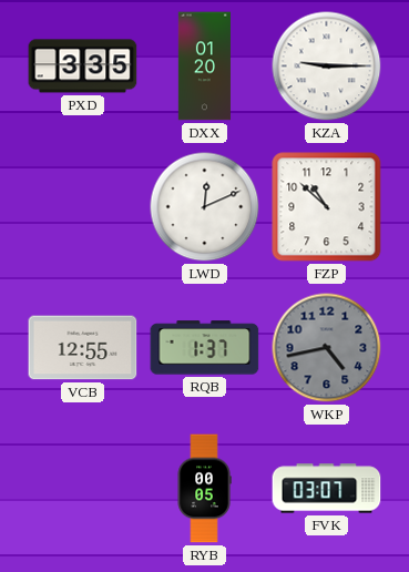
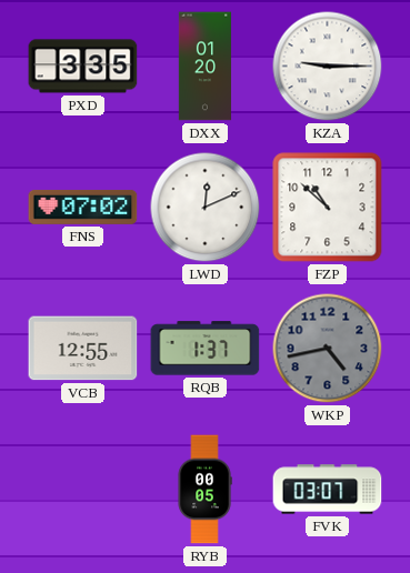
FNS: none -> 07:02 (83, 207)
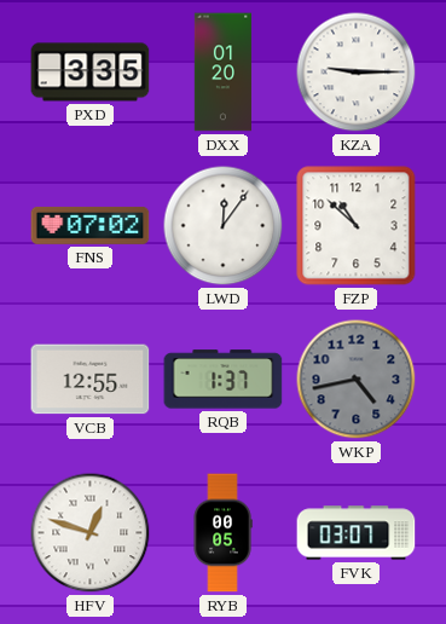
LWD: 12:11 -> 12:06 (224, 226)
HFV: none -> 12:48 (91, 533)
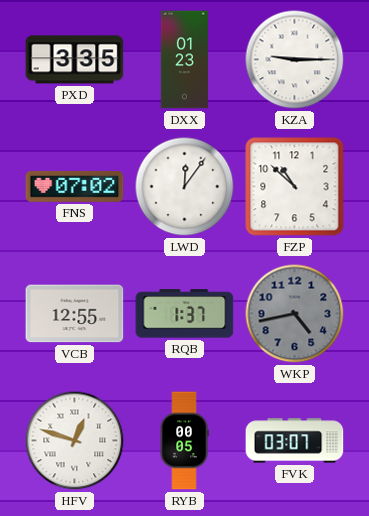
DXX: 01:20 -> 01:23 (184, 60)
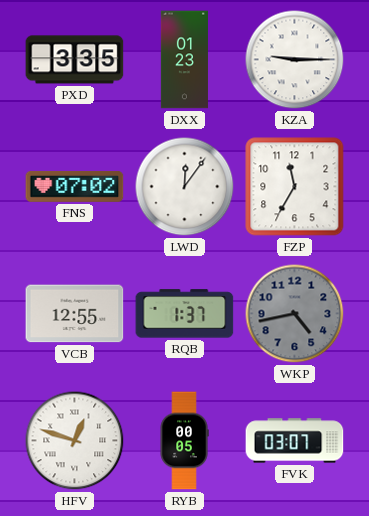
FZP: 10:52 -> 11:35 (295, 187)
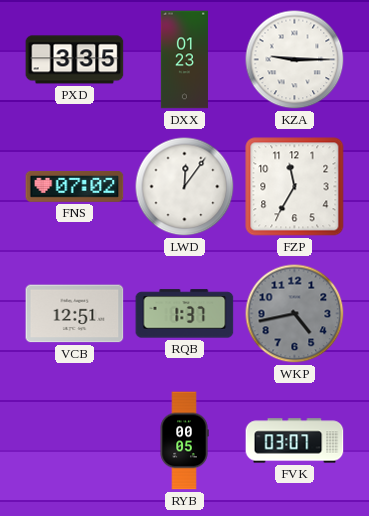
VCB: 12:55 -> 12:51 (75, 314)
HFV: 12:48 -> none (75, 441)
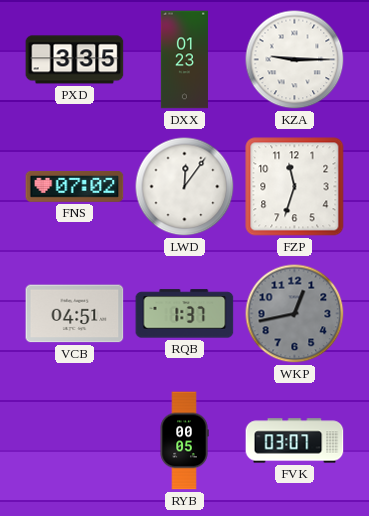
FZP: 11:35 -> 11:33 (295, 187)
VCB: 12:51 -> 04:51 (75, 314)
WKP: 4:43 -> 12:43 (295, 314)
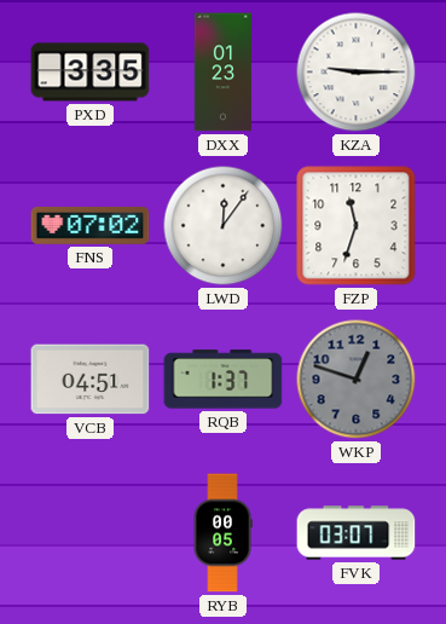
WKP: 12:43 -> 12:48 (357, 380)
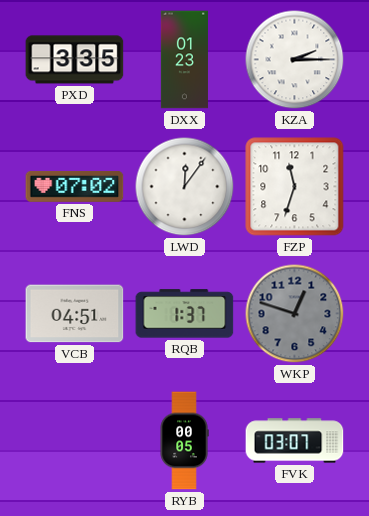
KZA: 9:15 -> 2:15 (295, 60)
